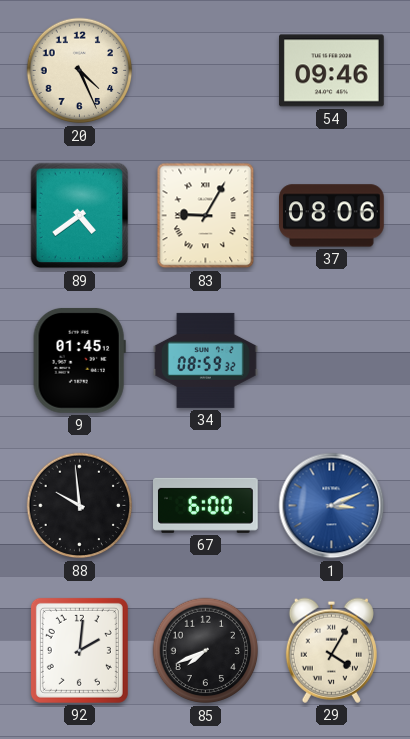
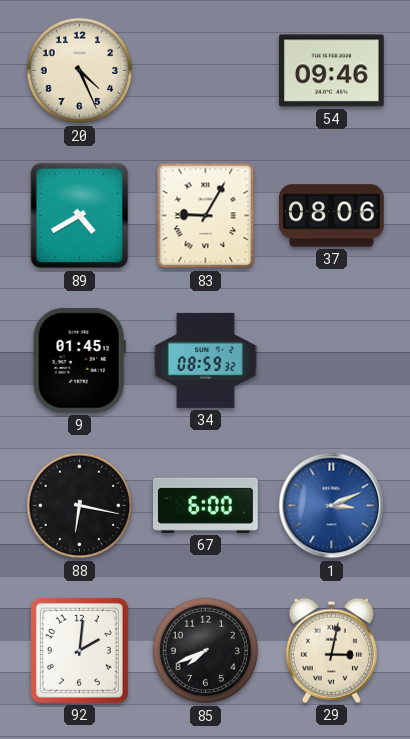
89: 4:39 -> 4:40 (80, 216)
88: 9:59 -> 6:17 (80, 506)
29: 4:05 -> 3:02 (331, 650)
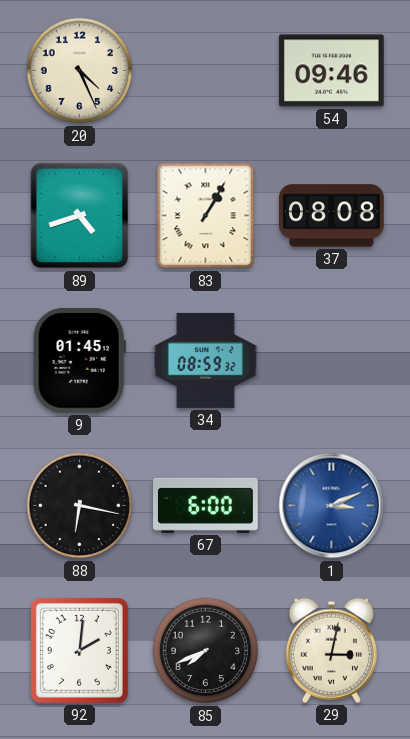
89: 4:40 -> 4:42 (80, 216)
83: 9:05 -> 1:05 (206, 216)
37: 08:06 -> 08:08 (332, 216)
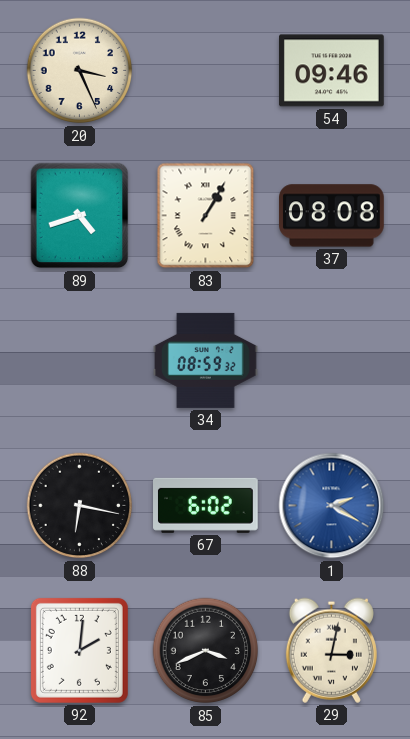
20: 4:26 -> 3:26 (80, 71)
9: 01:45 -> none (79, 360)
67: 6:00 -> 6:02 (206, 505)
1: 3:11 -> 2:20 (332, 506)
85: 7:41 -> 3:41 (206, 651)
